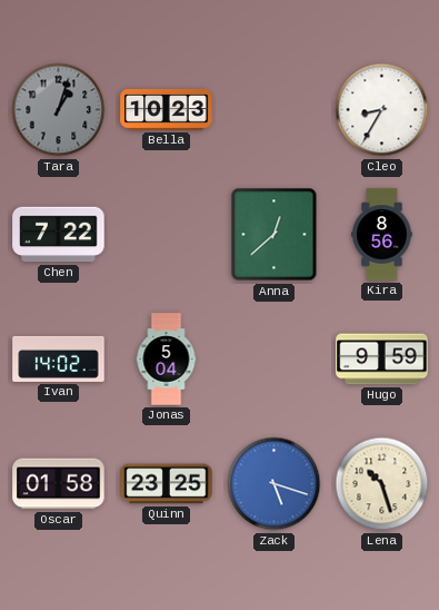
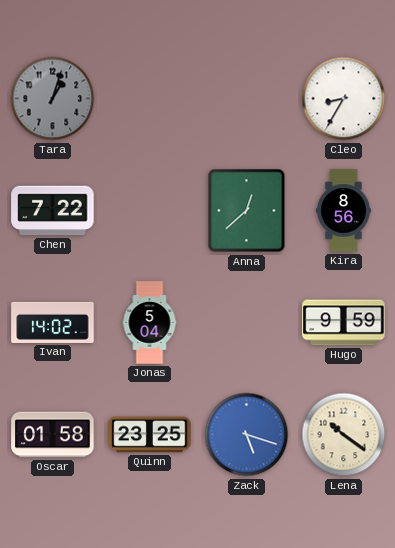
Bella: 10:23 -> none (167, 109)
Lena: 10:27 -> 10:21 (344, 435)
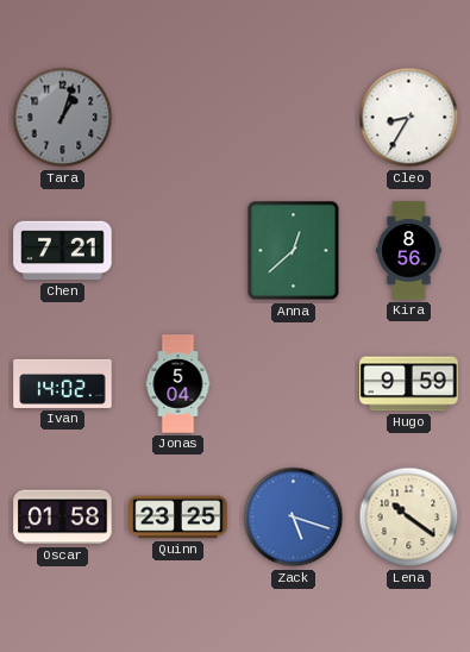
Chen: 7:22 -> 7:21 (63, 251)
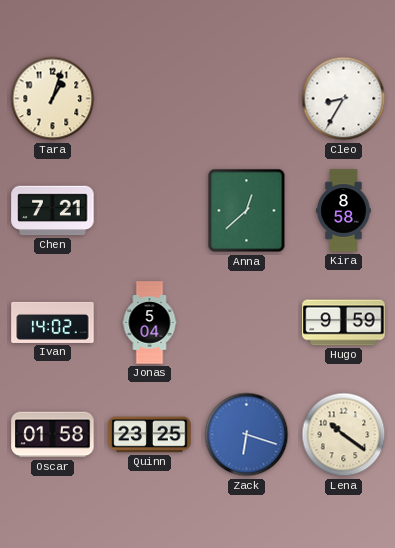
Tara dial: grey -> cream (53, 99)
Kira: 8:56 -> 8:58 (344, 211)
Zack: 5:18 -> 6:18 (247, 435)
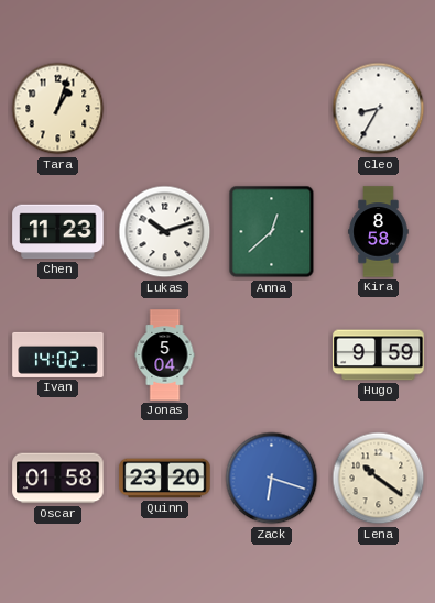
Chen: 7:21 -> 11:23 (58, 232)
Lukas: none -> 10:12 (165, 232)
Quinn: 23:25 -> 23:20 (165, 479)
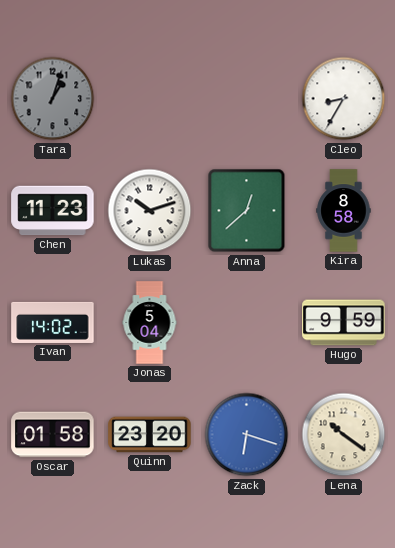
Tara dial: cream -> grey (53, 99)
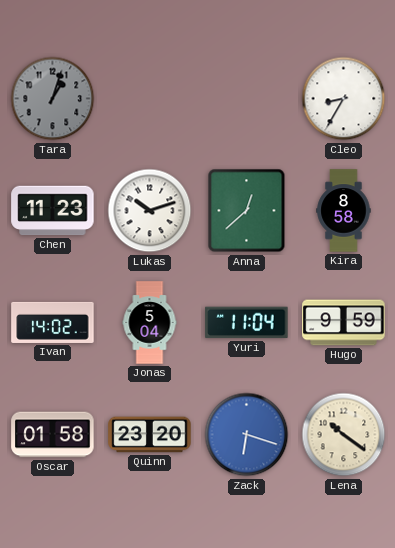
Yuri: none -> 11:04 (247, 323)
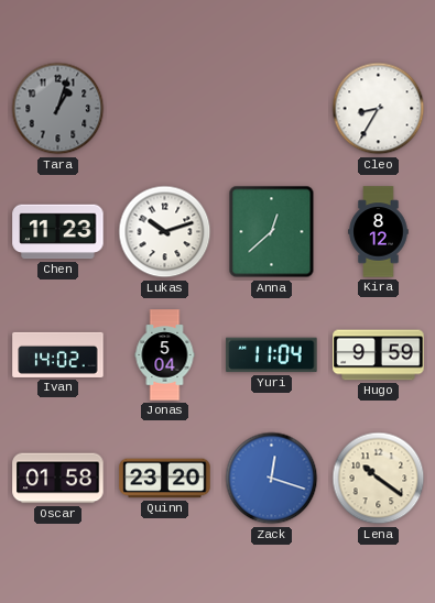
Kira: 8:58 -> 8:12 (379, 232)
Zack: 6:18 -> 12:18 (272, 479)
